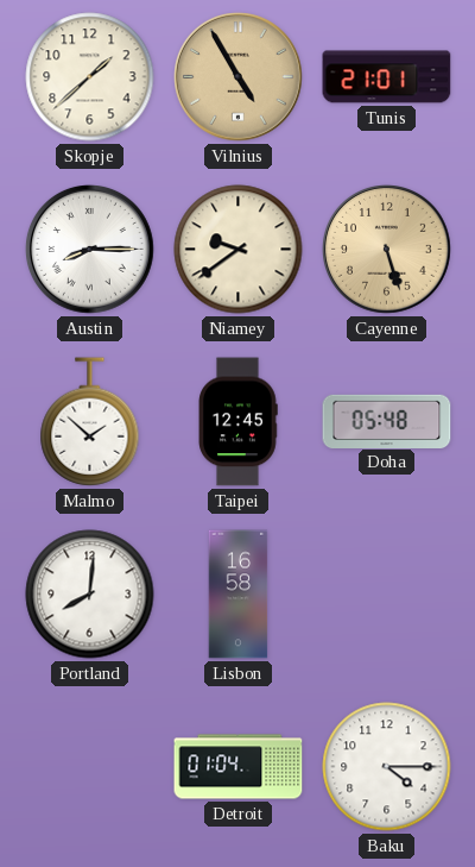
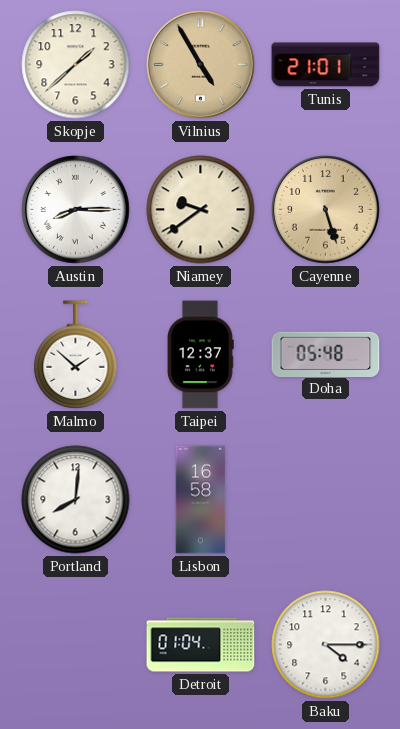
Taipei: 12:45 -> 12:37 (200, 355)
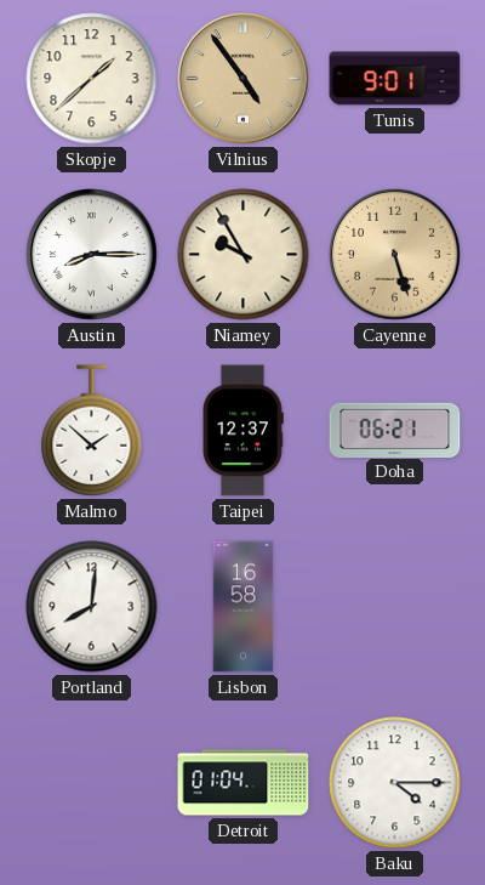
Vilnius: 4:55 -> 4:54 (244, 79)
Tunis: 21:01 -> 9:01 (395, 79)
Niamey: 9:39 -> 9:55 (244, 255)
Doha: 05:48 -> 06:21 (395, 430)
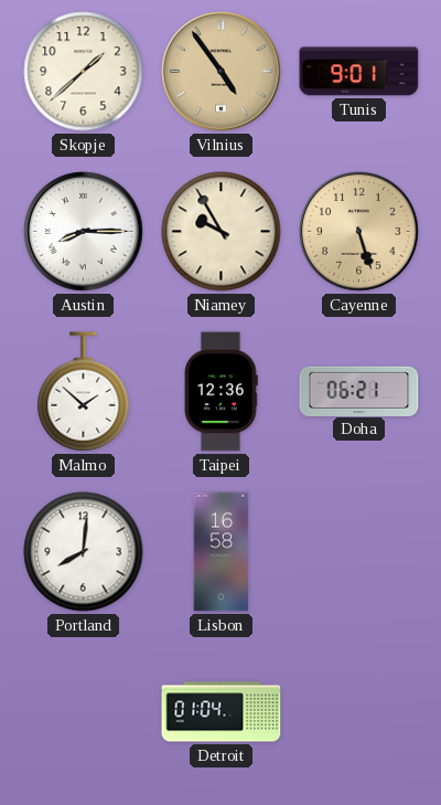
Taipei: 12:37 -> 12:36 (220, 392)
Baku: 4:15 -> none (395, 783)
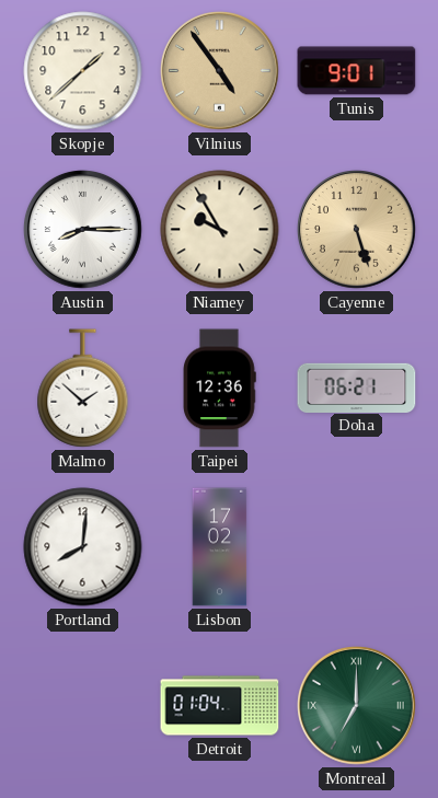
Lisbon: 16:58 -> 17:02 (220, 547)
Montreal: none -> 7:00 (357, 706)
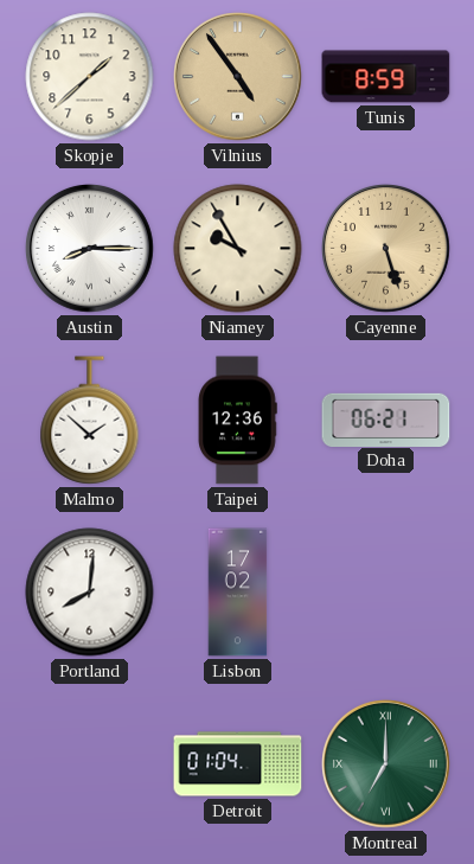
Tunis: 9:01 -> 8:59 (386, 77)
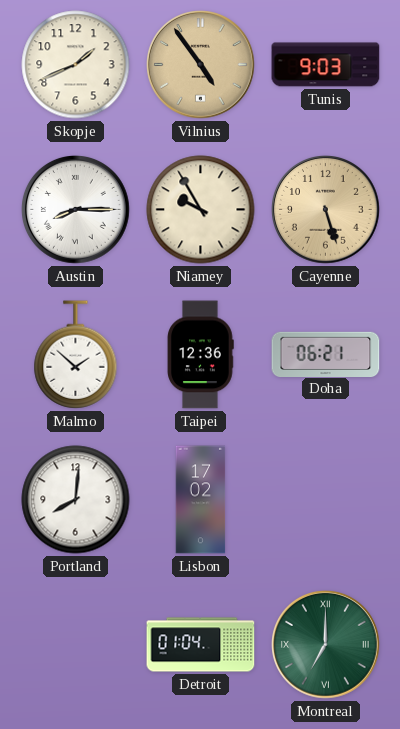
Skopje: 1:38 -> 1:41 (76, 65)
Tunis: 8:59 -> 9:03 (326, 65)
